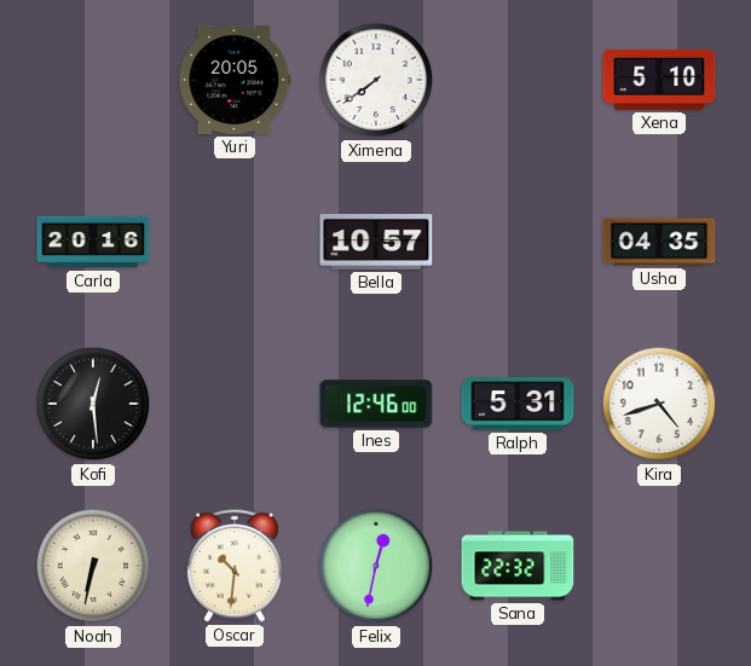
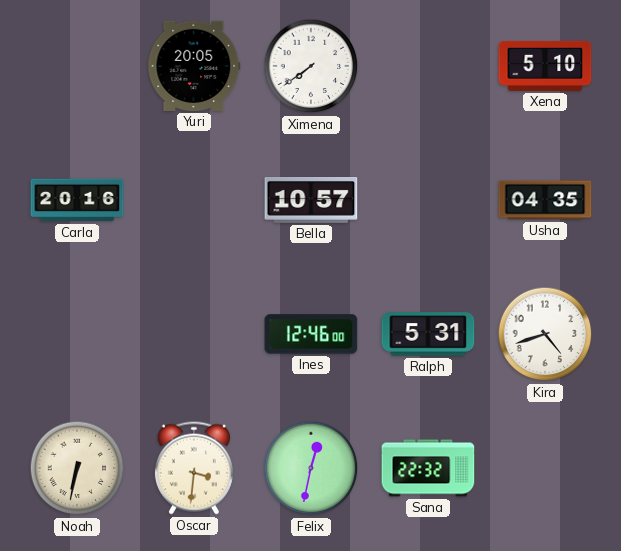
Kofi: 12:29 -> none (93, 404)
Oscar: 10:31 -> 3:31 (194, 468)
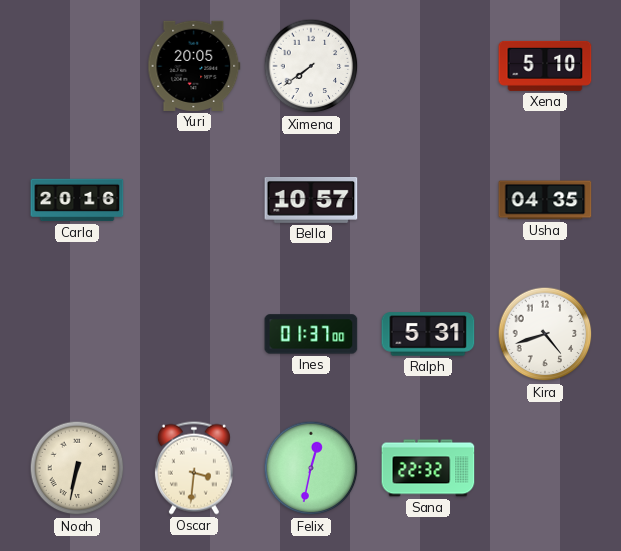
Ines: 12:46 -> 01:37 (311, 334)
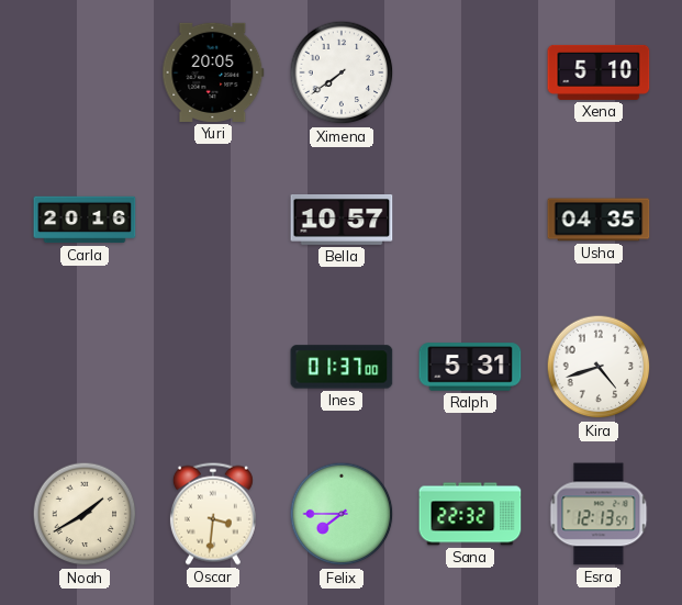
Noah: 6:32 -> 1:40 (85, 514)
Felix: 12:32 -> 7:45 (342, 514)
Esra: none -> 12:13 (599, 514)
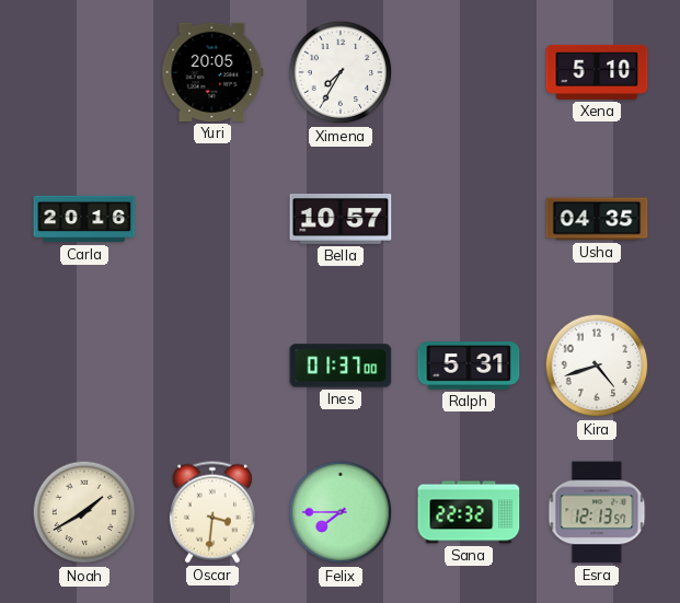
Ximena: 7:39 -> 7:35 (341, 72)
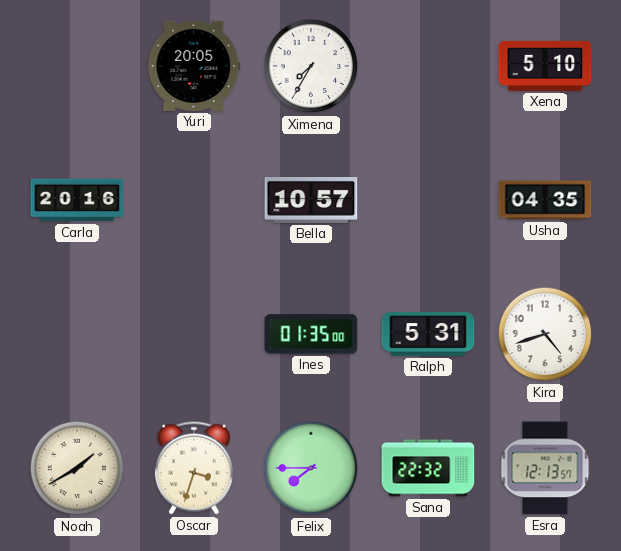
Ines: 01:37 -> 01:35 (311, 334)
Oscar: 3:31 -> 3:33 (194, 468)
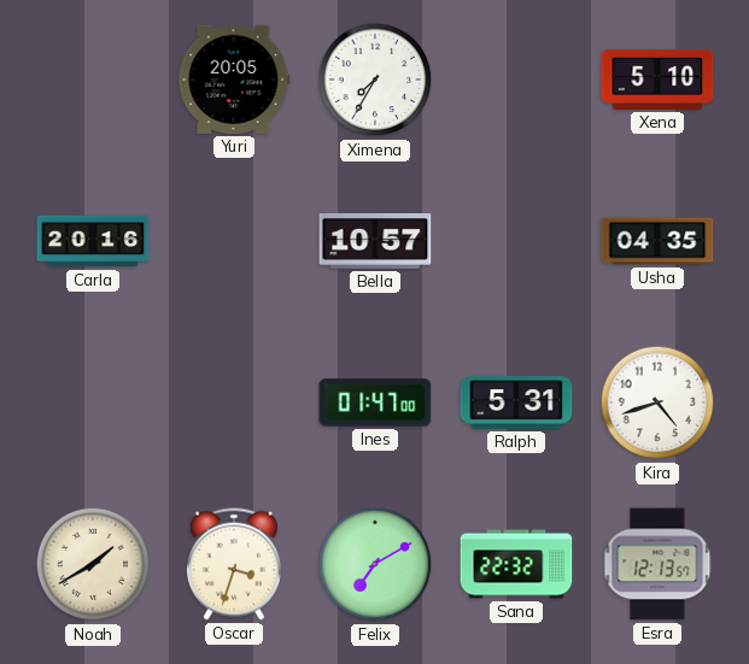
Ines: 01:35 -> 01:47 (375, 402)
Felix: 7:45 -> 7:10 (375, 564)
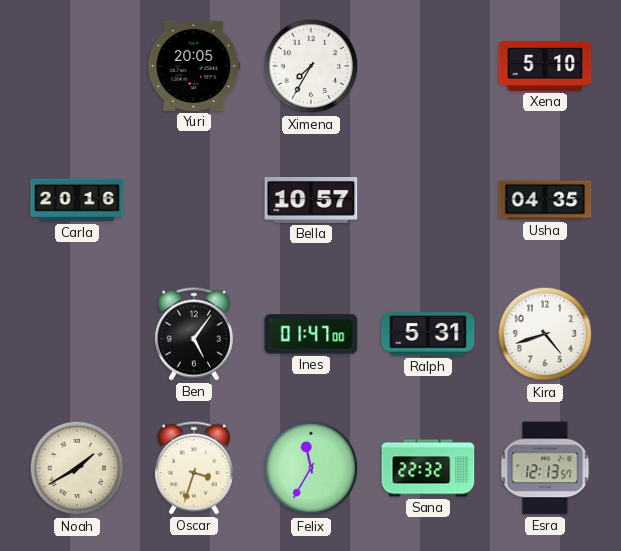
Ben: none -> 5:06 (194, 334)
Felix: 7:10 -> 11:35 (311, 468)
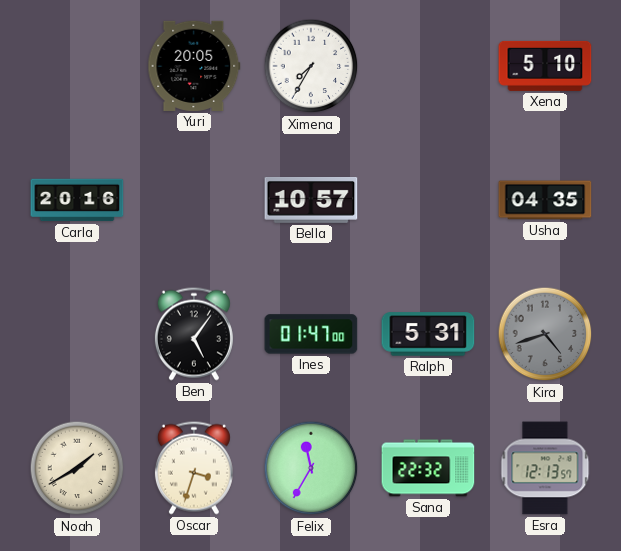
Kira dial: white -> grey (545, 334)
